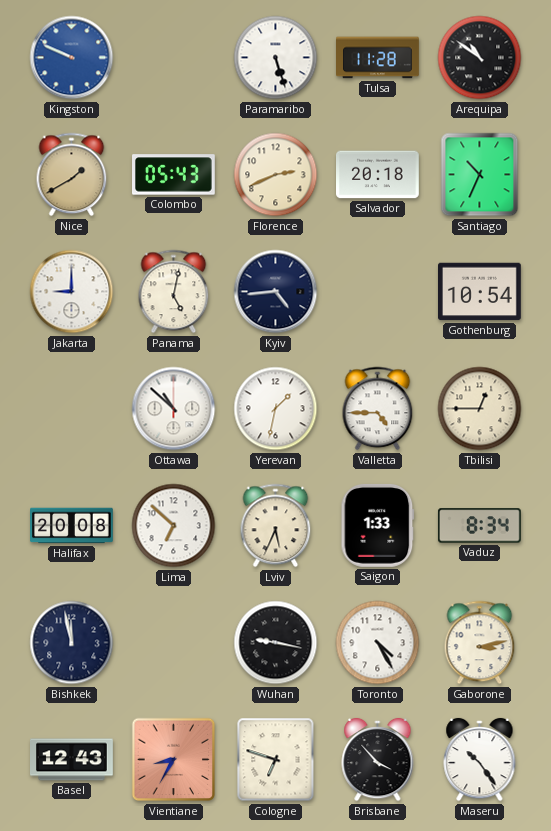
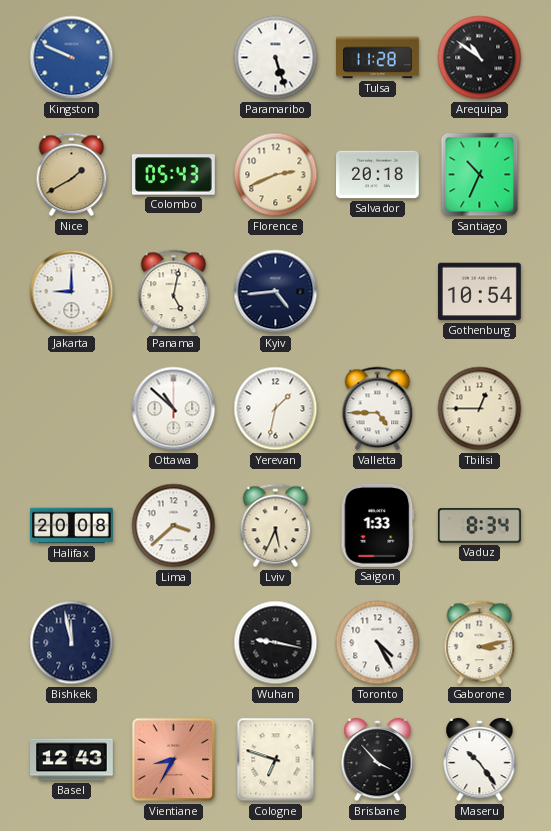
Lima: 6:52 -> 3:38 (174, 526)
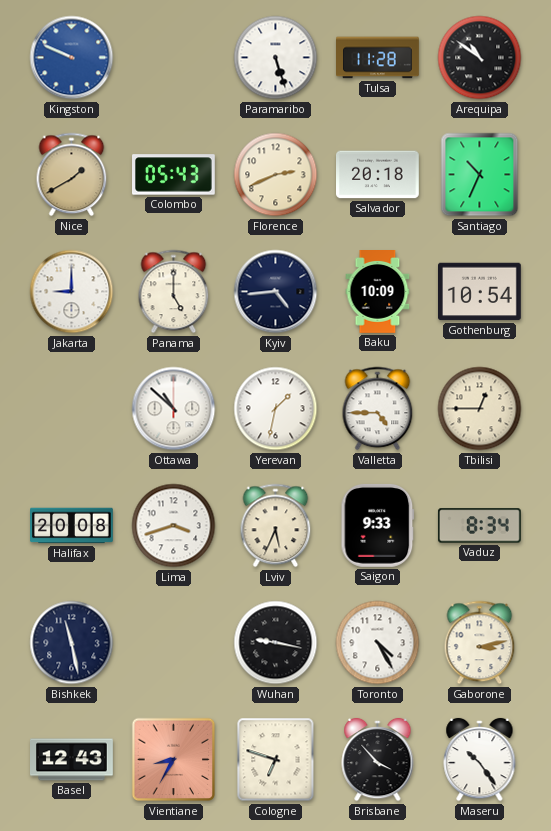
Panama: 5:02 -> 5:00 (174, 292)
Baku: none -> 10:09 (378, 292)
Lima: 3:38 -> 3:42 (174, 526)
Saigon: 1:33 -> 9:33 (378, 525)
Bishkek: 11:58 -> 11:28 (72, 643)
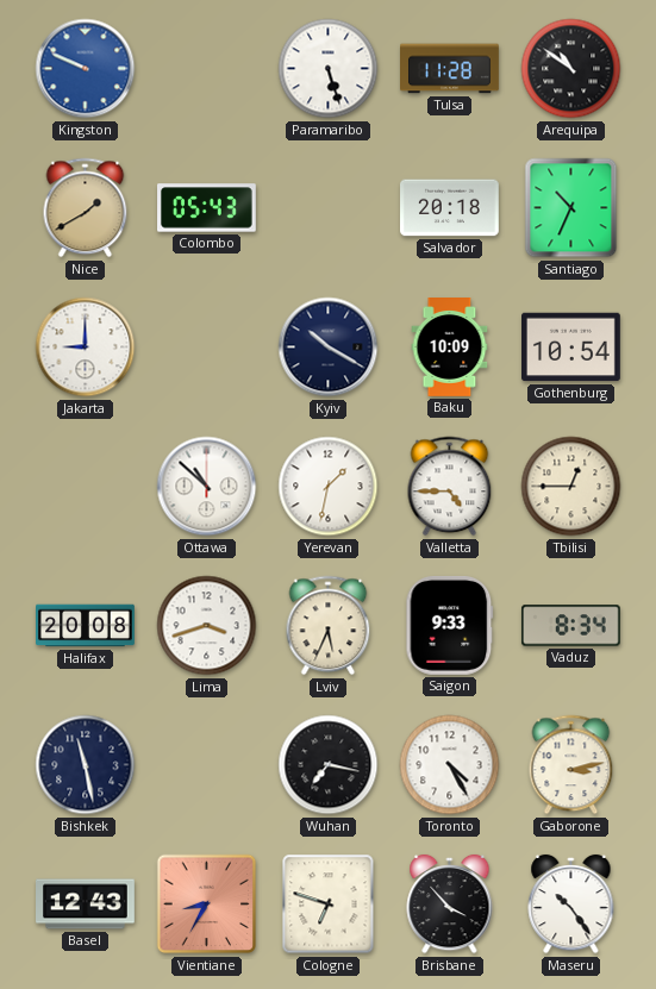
Florence: 2:41 -> none (276, 175)
Panama: 5:00 -> none (174, 292)
Kyiv: 4:44 -> 10:20 (329, 348)
Wuhan: 9:17 -> 7:17 (329, 765)
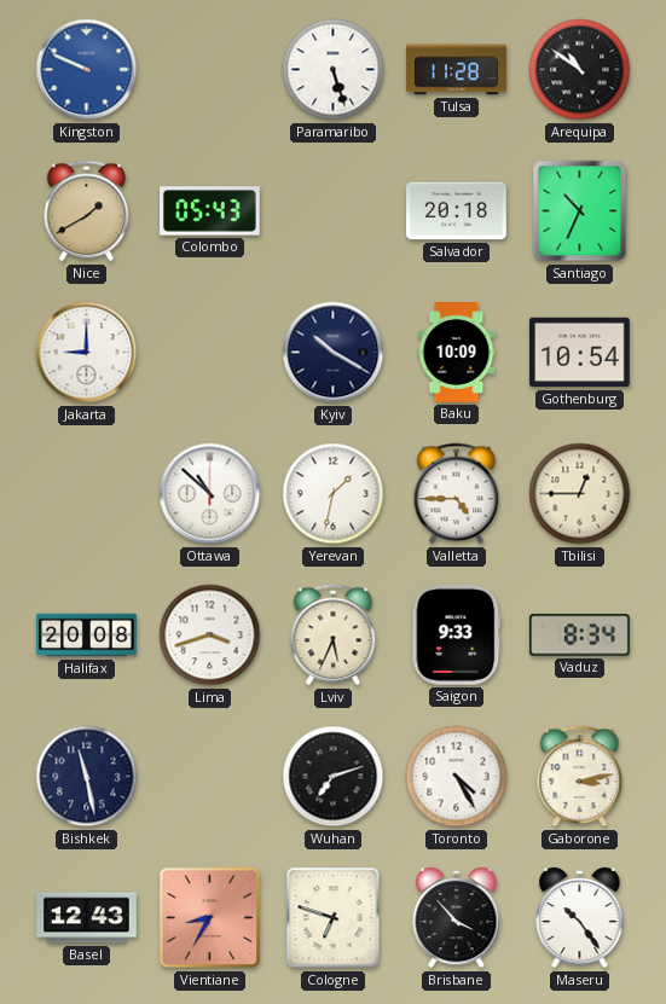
Wuhan: 7:17 -> 7:12 (334, 777)
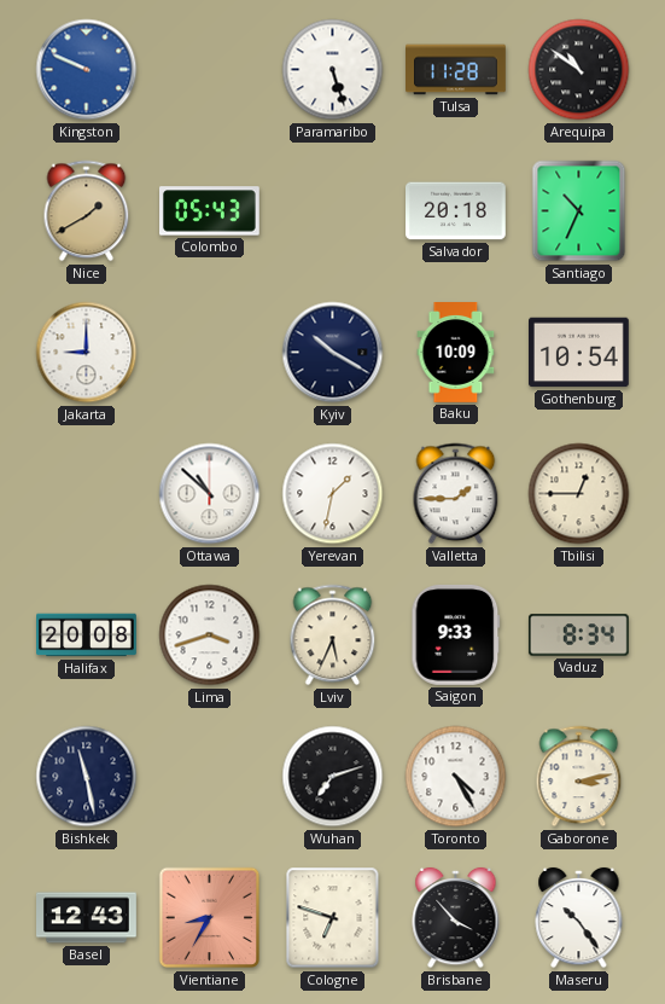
Valletta: 4:45 -> 1:45 (456, 494)
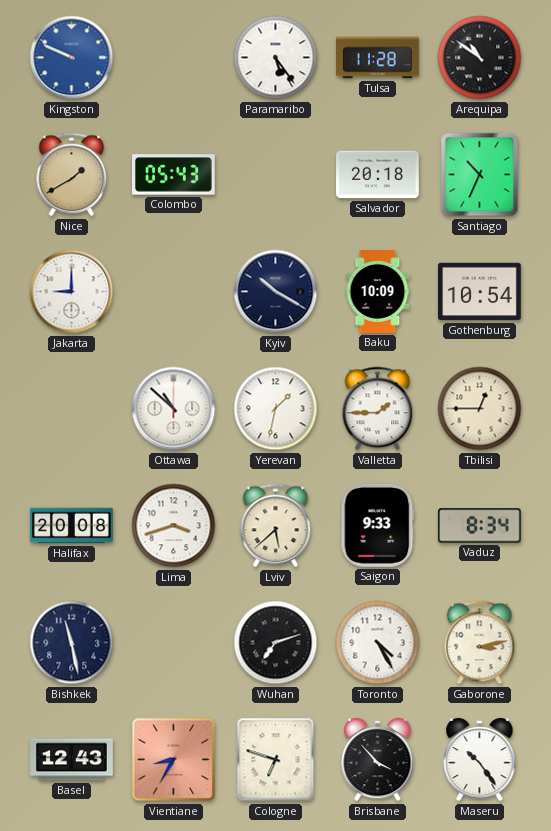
Paramaribo: 5:27 -> 5:24 (276, 58)
Lviv: 5:34 -> 5:38 (276, 526)
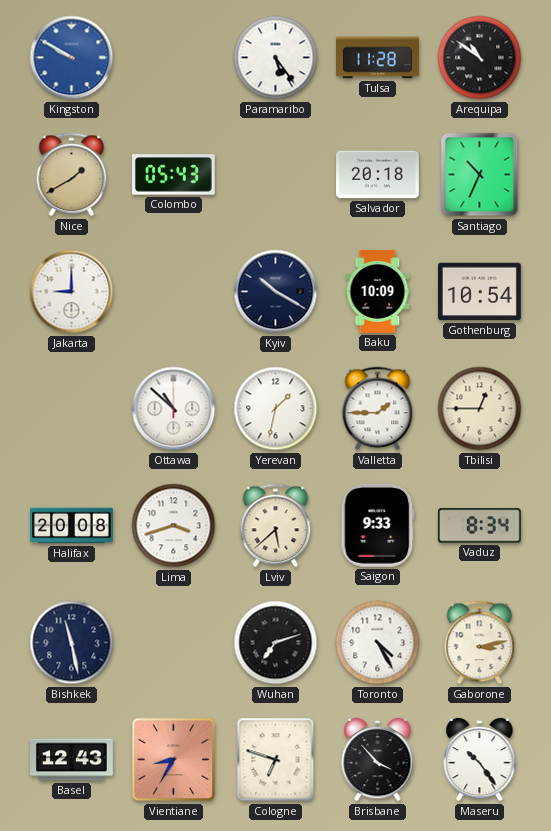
Kingston: 9:49 -> 9:50 (72, 58)
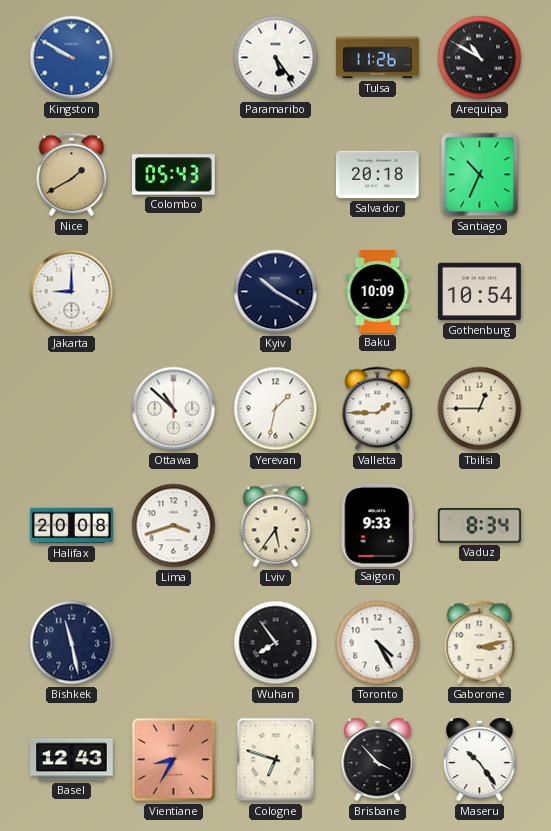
Tulsa: 11:28 -> 11:26 (378, 58)
Arequipa: 10:51 -> 10:50 (480, 58)
Lviv: 5:38 -> 5:36 (276, 526)
Wuhan: 7:12 -> 7:54 (276, 643)
